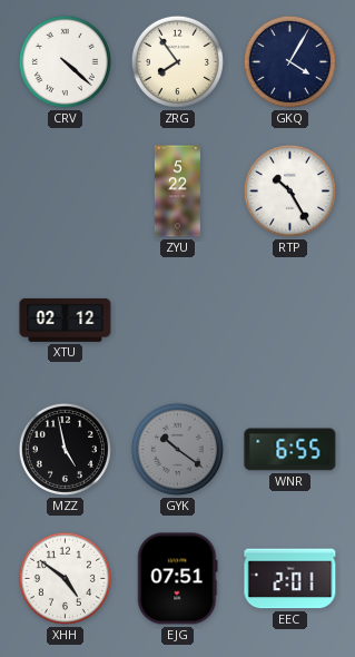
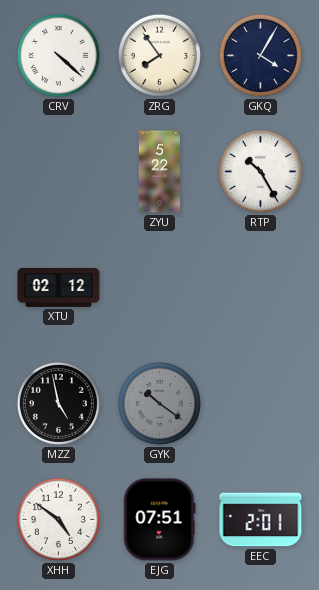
WNR: 6:55 -> none (290, 450)
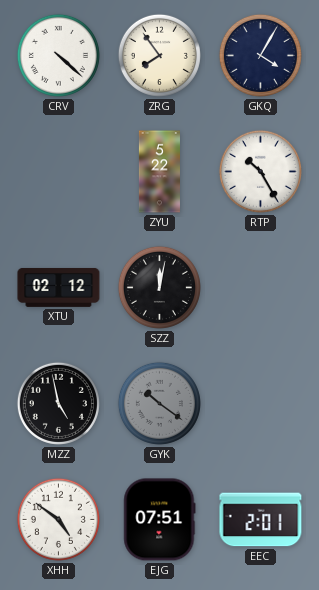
SZZ: none -> 12:02 (159, 287)
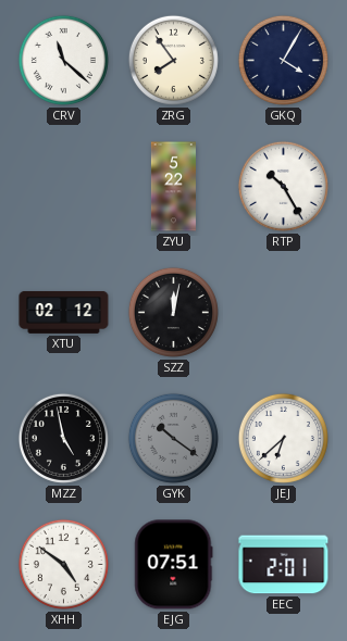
CRV: 4:22 -> 11:22 (63, 60)
JEJ: none -> 6:38 (283, 438)
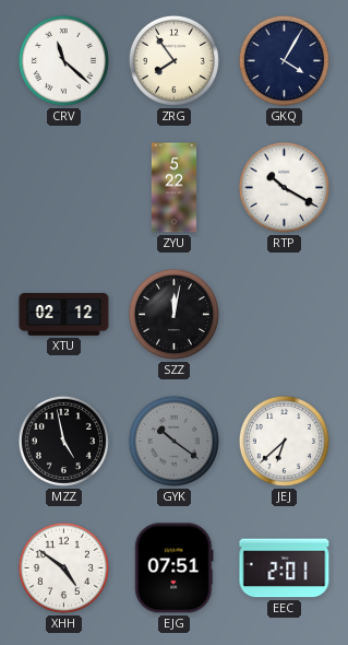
RTP: 10:25 -> 10:20 (284, 187)
